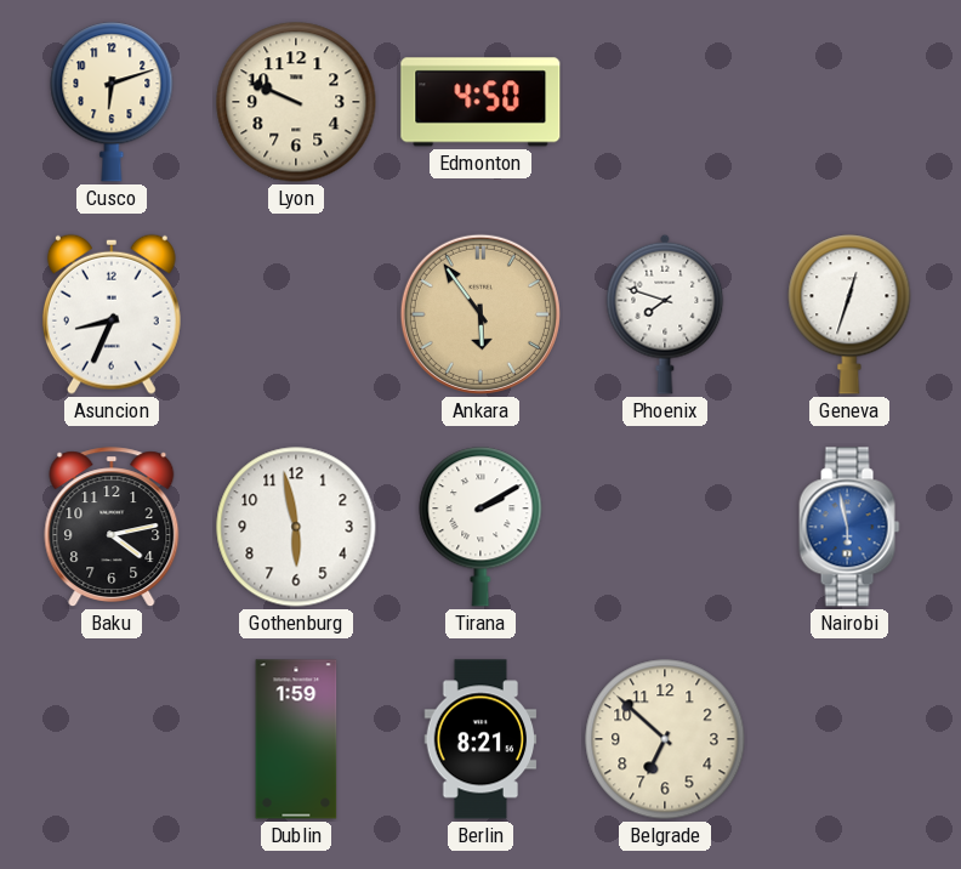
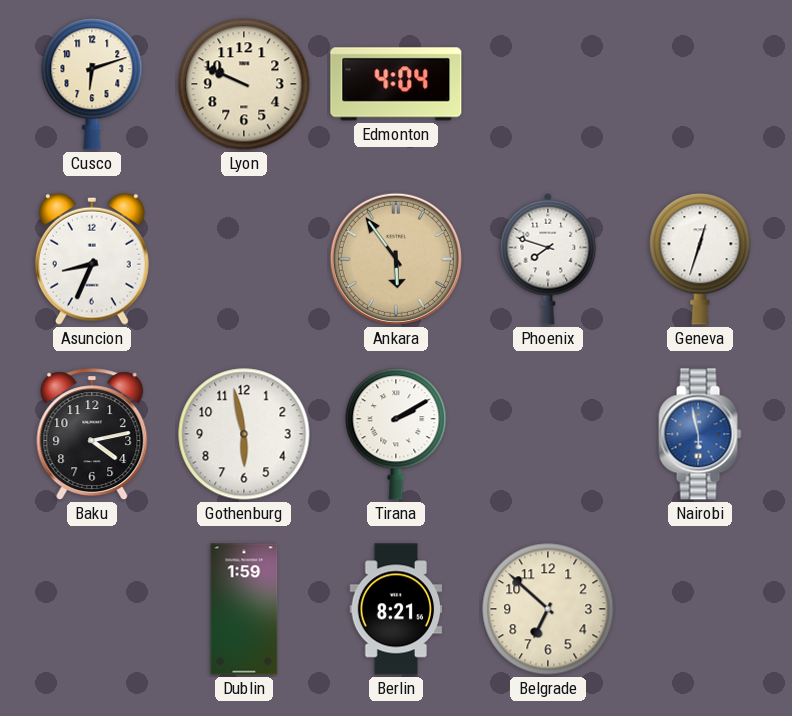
Edmonton: 4:50 -> 4:04 (396, 84)
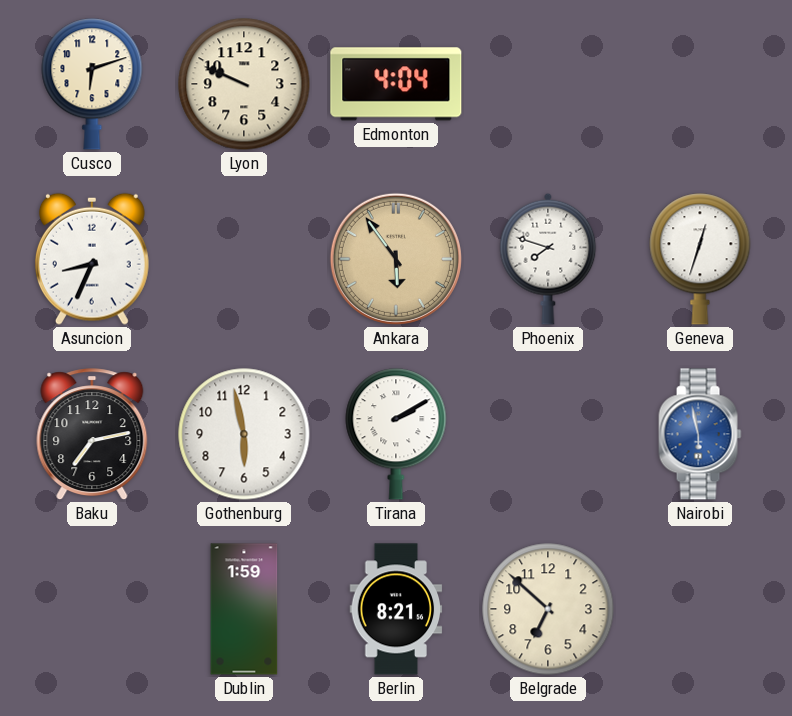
Baku: 4:13 -> 7:13 (92, 435)
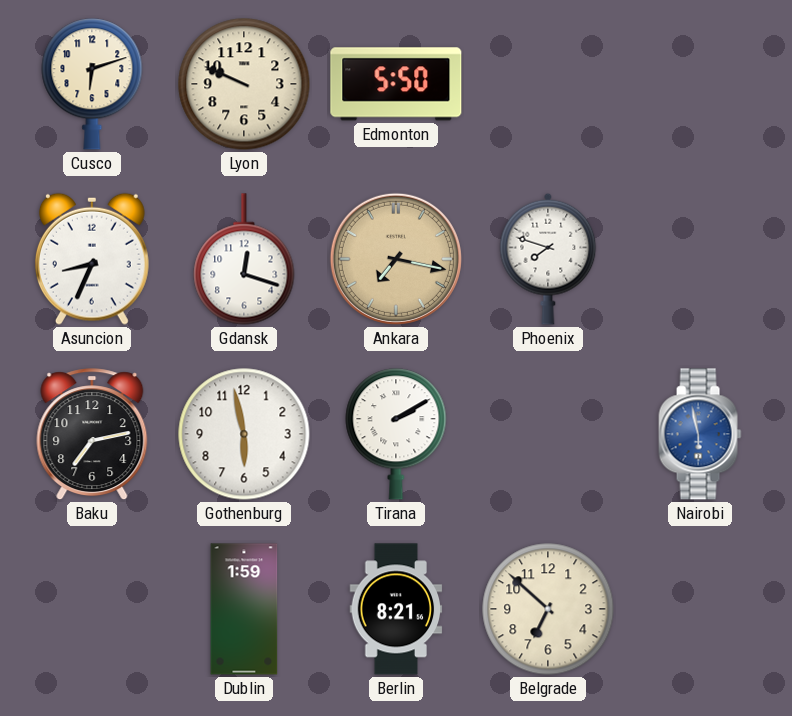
Edmonton: 4:04 -> 5:50 (396, 84)
Gdansk: none -> 12:18 (244, 259)
Ankara: 5:54 -> 7:17 (396, 259)
Geneva: 12:33 -> none (700, 259)
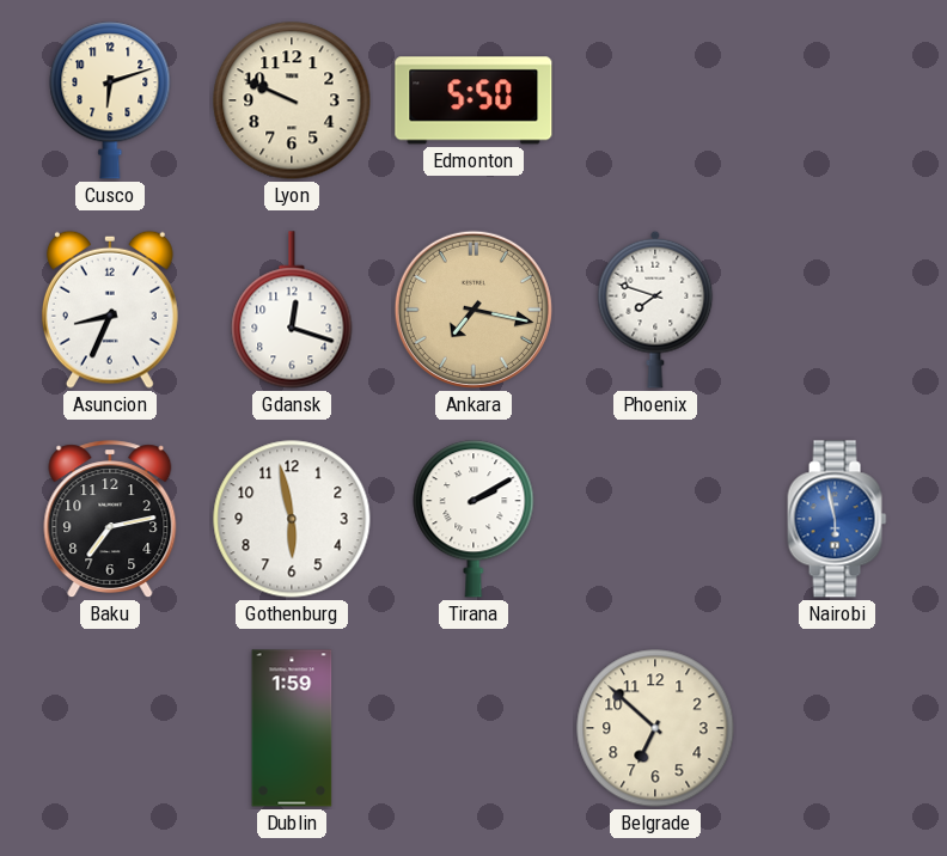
Berlin: 8:21 -> none (396, 609)
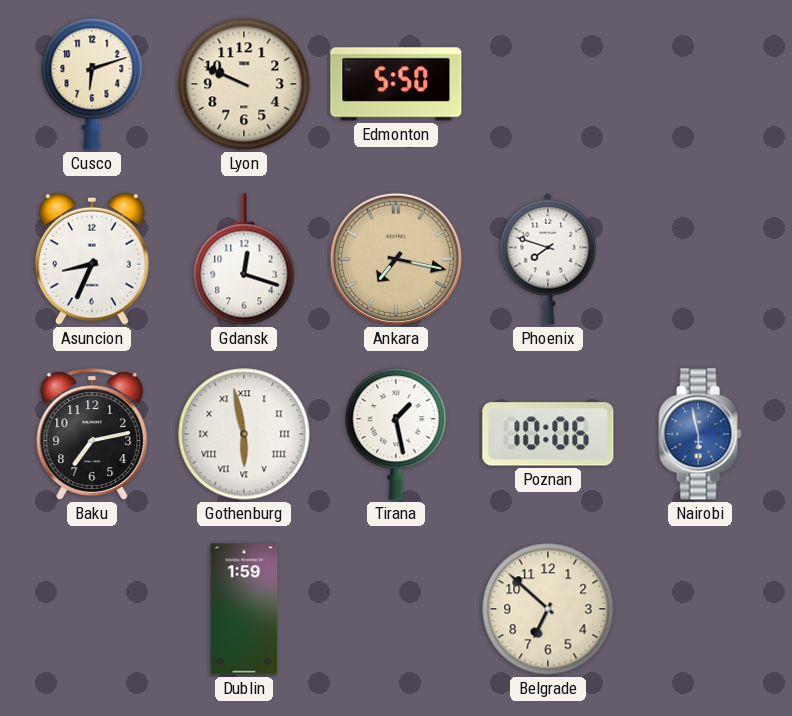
Gothenburg numerals: Arabic -> Roman (244, 434)
Tirana: 2:10 -> 1:28 (396, 434)
Poznan: none -> 10:06 (548, 434)
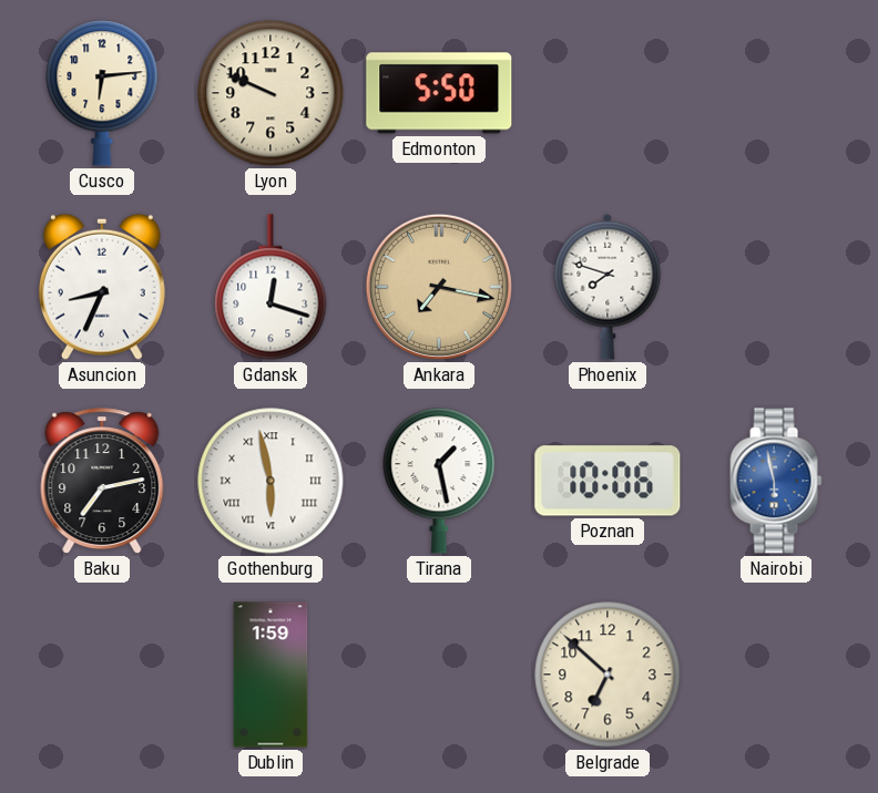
Cusco: 6:12 -> 6:14 (102, 93)
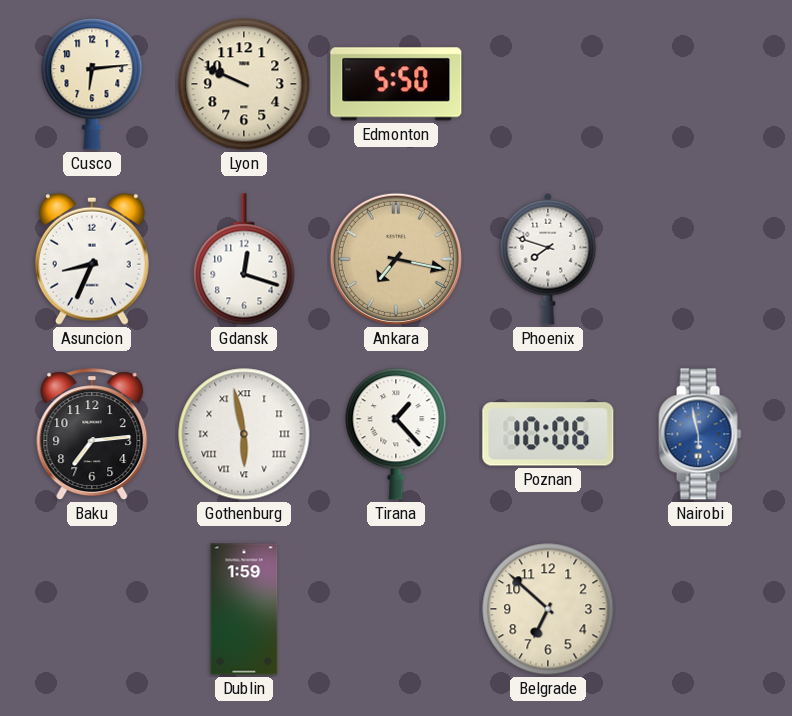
Baku: 7:13 -> 7:14 (92, 435)
Tirana: 1:28 -> 1:23 (396, 434)
